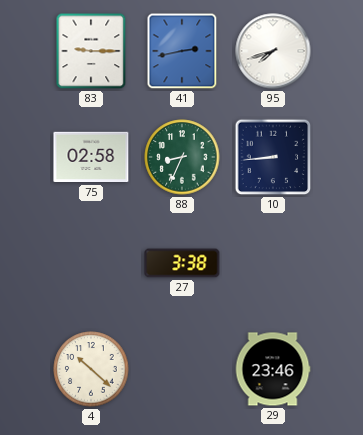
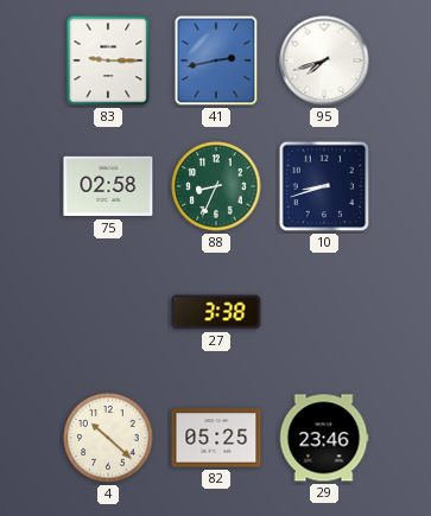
10: 8:44 -> 8:42 (324, 186)
82: none -> 05:25 (216, 438)
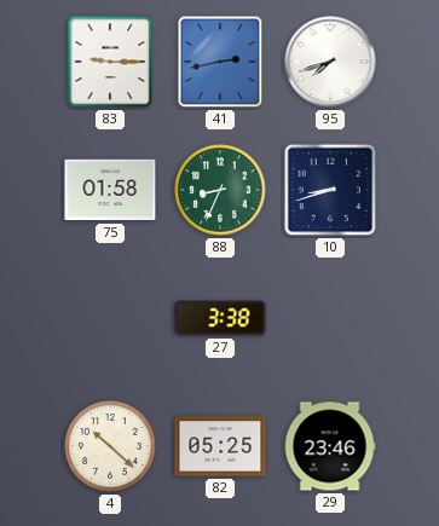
75: 02:58 -> 01:58 (110, 190)
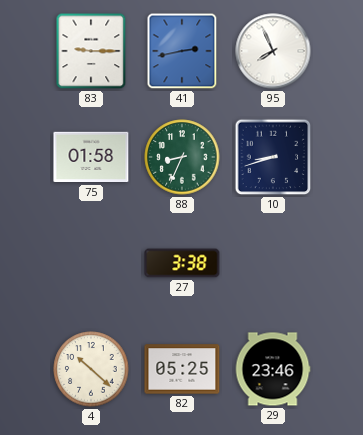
95: 7:42 -> 7:56 (273, 51)
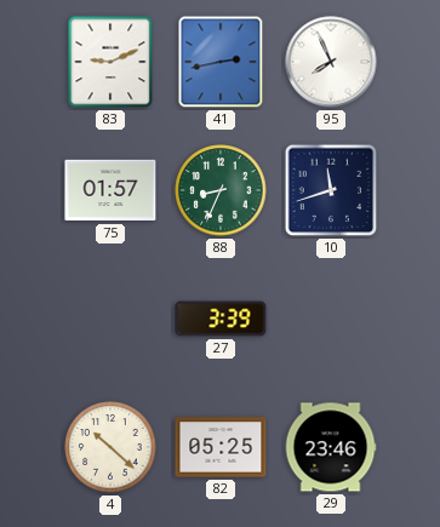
83: 9:15 -> 9:11 (110, 62)
75: 01:58 -> 01:57 (110, 190)
10: 8:42 -> 11:42 (331, 190)
27: 3:38 -> 3:39 (221, 319)
